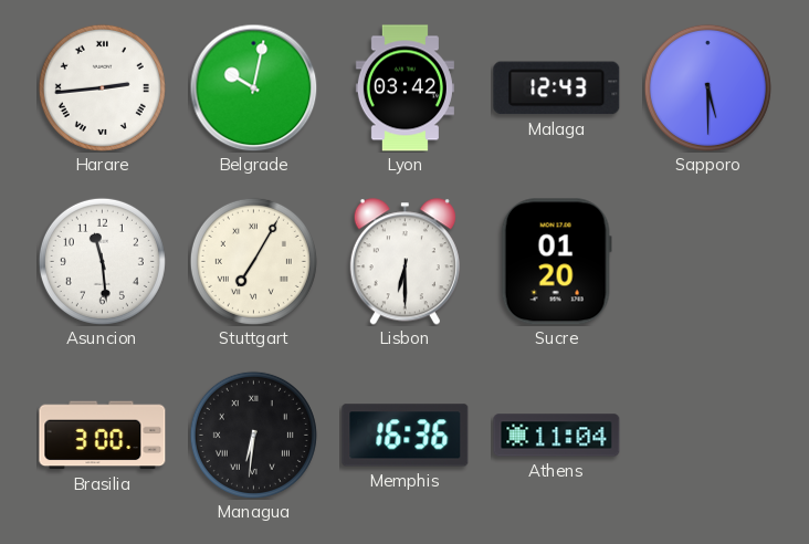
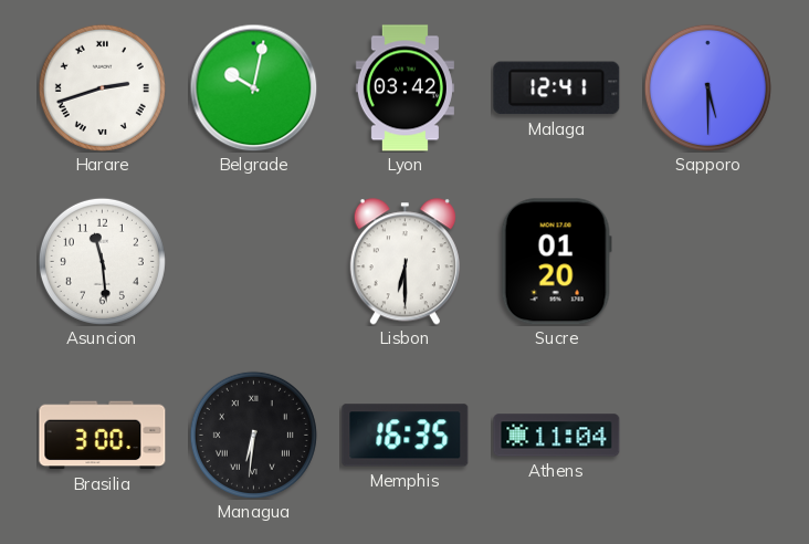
Harare: 2:44 -> 2:42 (102, 87)
Malaga: 12:43 -> 12:41 (557, 88)
Stuttgart: 7:05 -> none (253, 261)
Memphis: 16:36 -> 16:35 (406, 436)
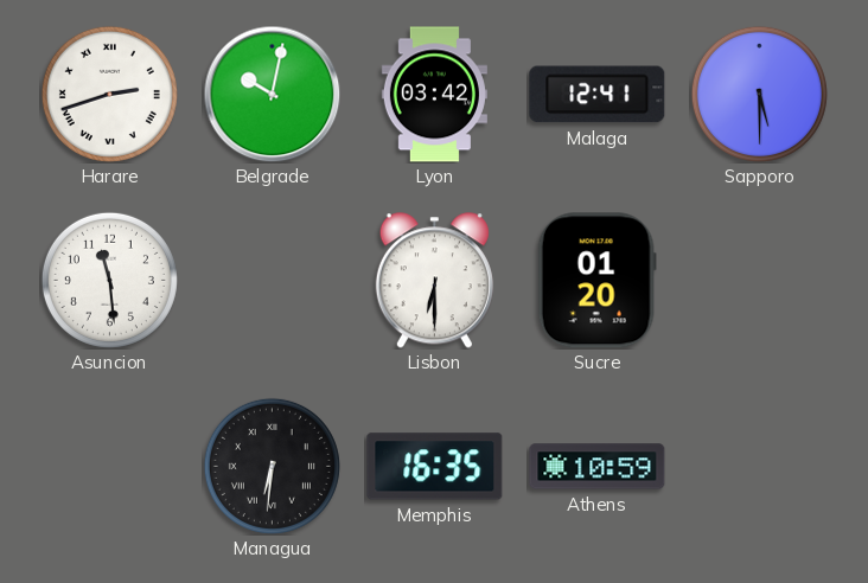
Brasilia: 3:00 -> none (103, 436)
Athens: 11:04 -> 10:59 (598, 467)
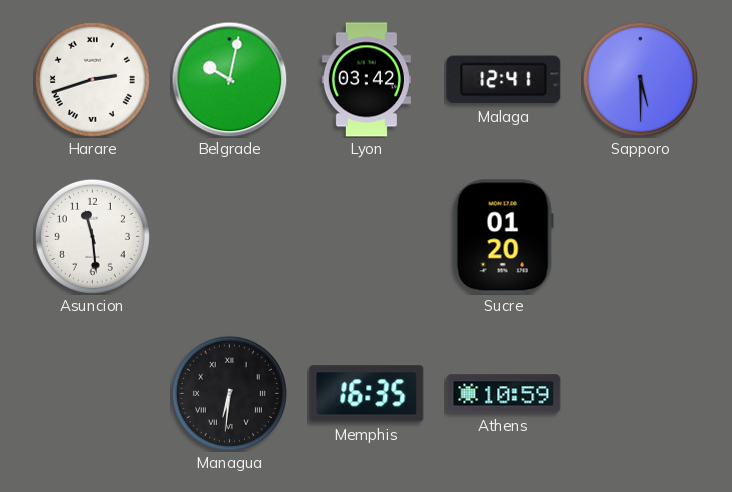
Lisbon: 6:30 -> none (434, 281)
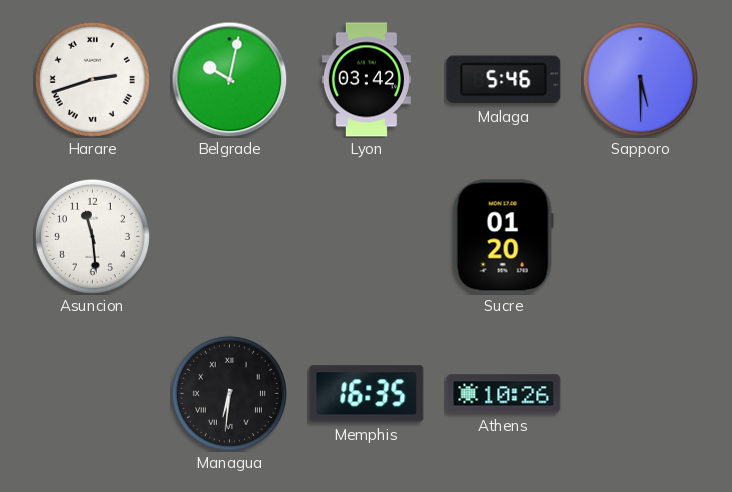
Malaga: 12:41 -> 5:46 (504, 80)
Athens: 10:59 -> 10:26 (504, 394)
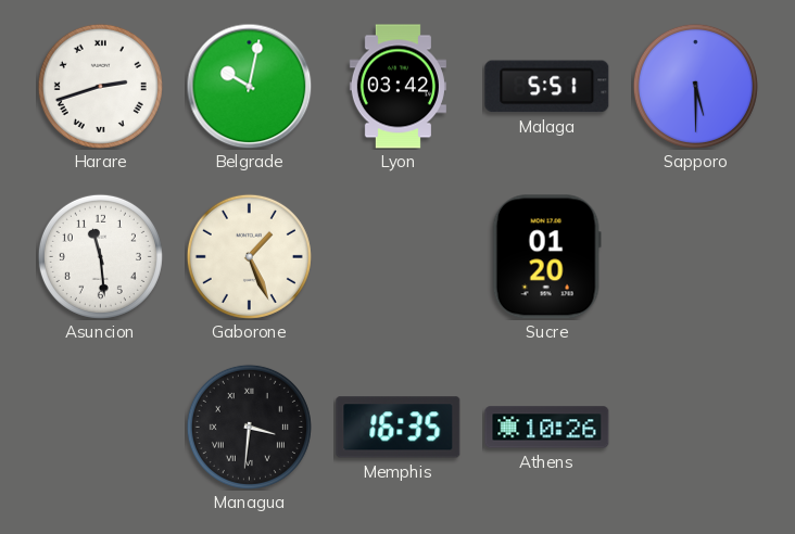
Malaga: 5:46 -> 5:51 (547, 87)
Gaborone: none -> 1:26 (249, 256)
Managua: 6:31 -> 3:31 (249, 427)
